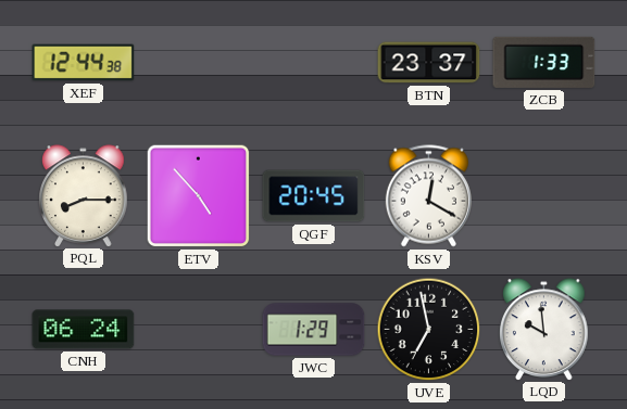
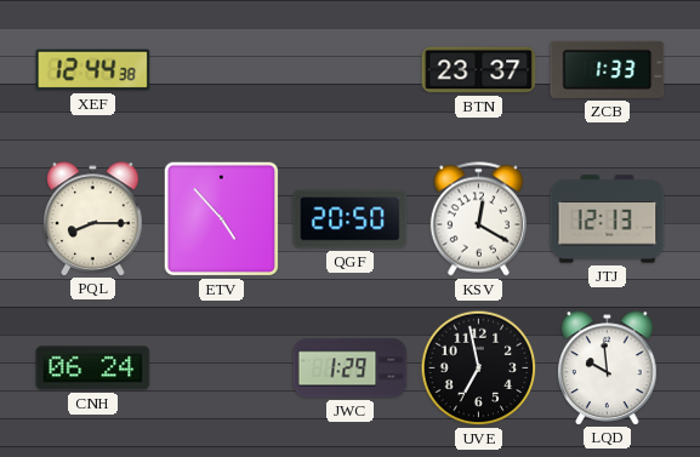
QGF: 20:45 -> 20:50 (351, 219)
JTJ: none -> 12:13 (608, 219)
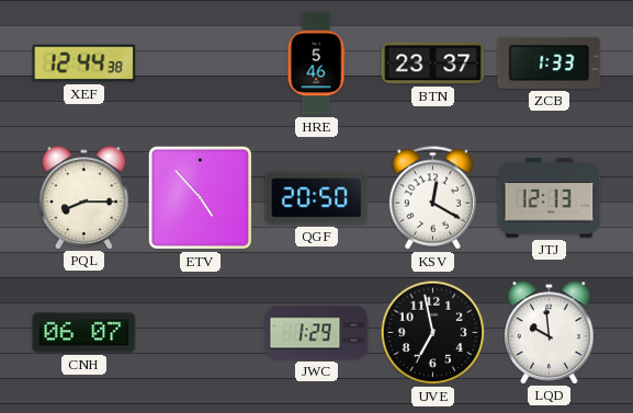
HRE: none -> 5:46 (316, 64)
CNH: 06:24 -> 06:07 (84, 333)
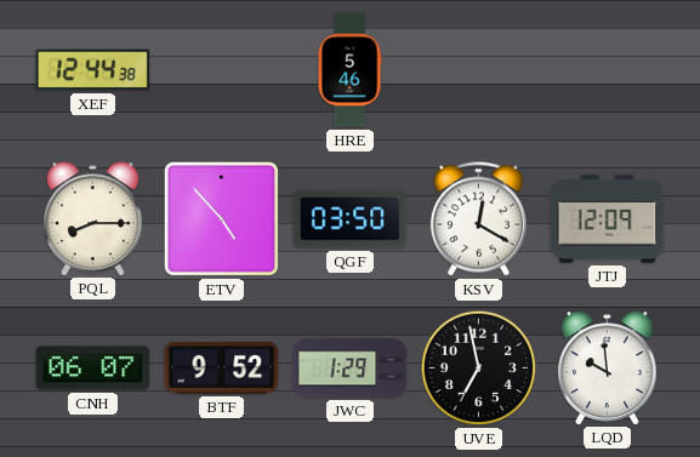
BTN: 23:37 -> none (433, 64)
ZCB: 1:33 -> none (550, 62)
QGF: 20:50 -> 03:50 (351, 219)
JTJ: 12:13 -> 12:09 (608, 219)
BTF: none -> 9:52 (222, 369)
